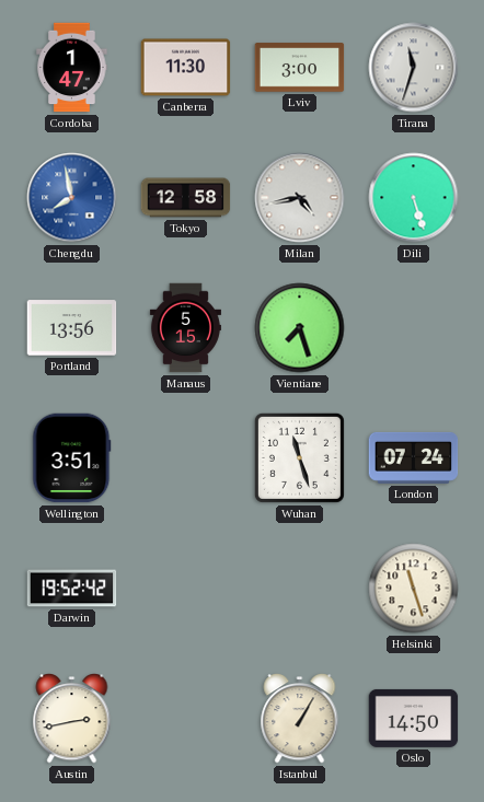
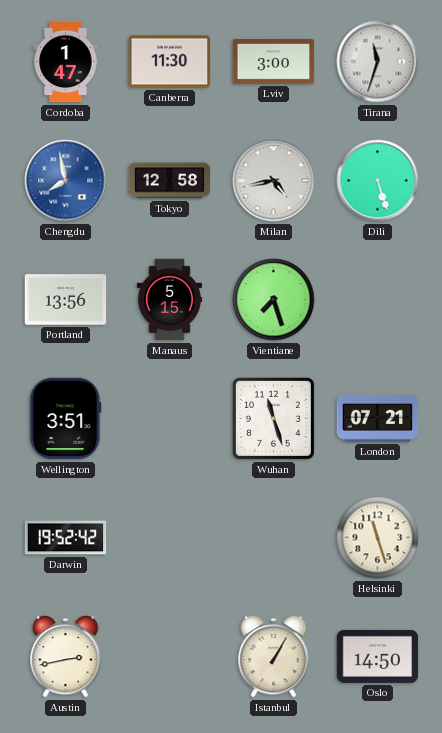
London: 07:24 -> 07:21 (378, 418)
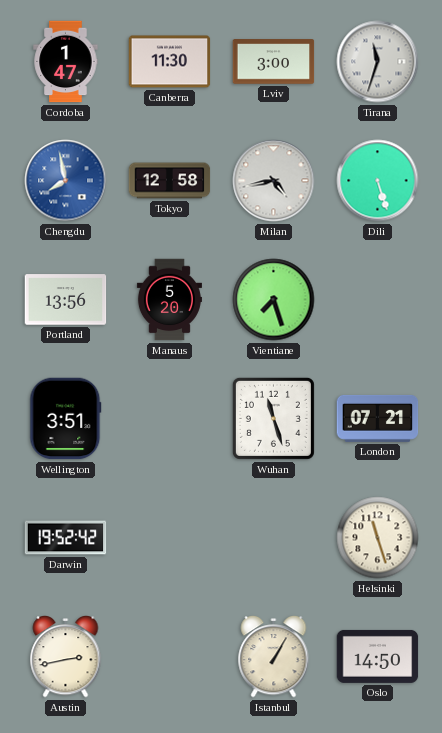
Manaus: 5:15 -> 5:20 (169, 300)
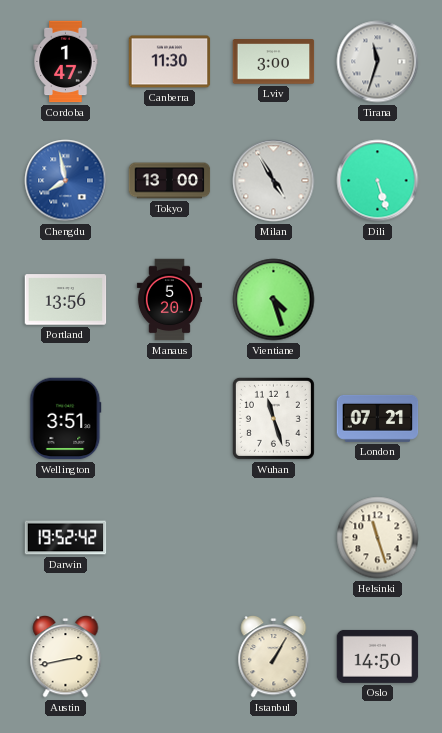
Tokyo: 12:58 -> 13:00 (170, 181)
Milan: 4:43 -> 4:55 (274, 181)
Vientiane: 7:27 -> 4:27 (274, 300)
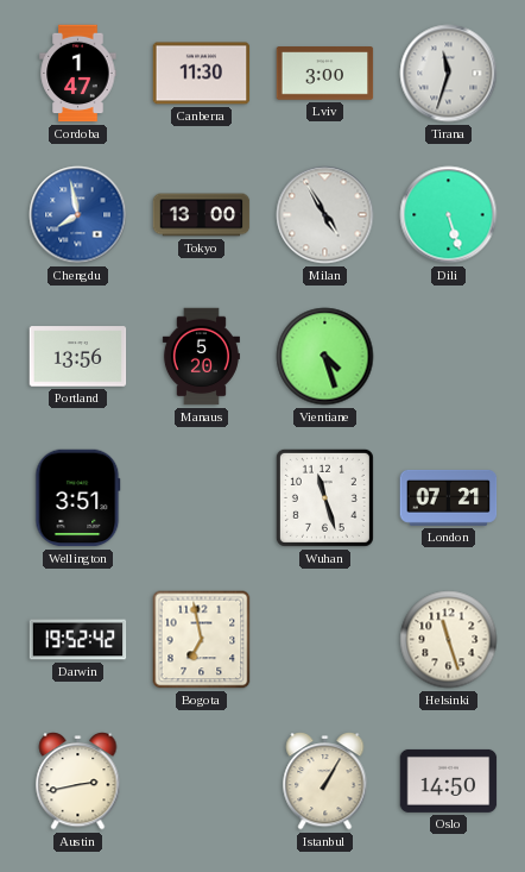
Bogota: none -> 6:58 (202, 640)
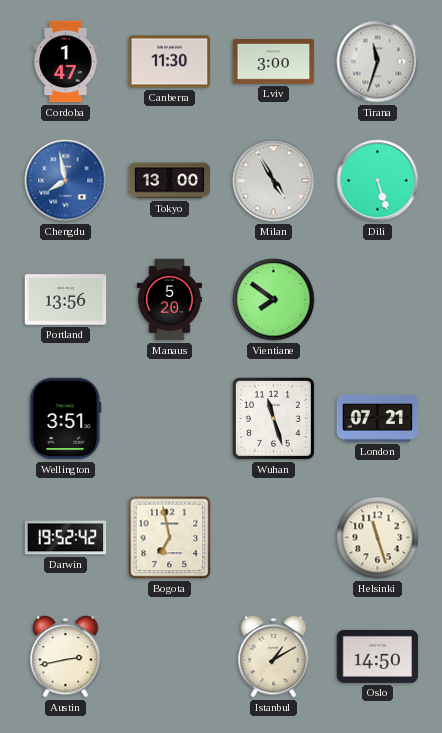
Vientiane: 4:27 -> 7:51 (274, 300)
Istanbul: 1:05 -> 1:10 (274, 657)
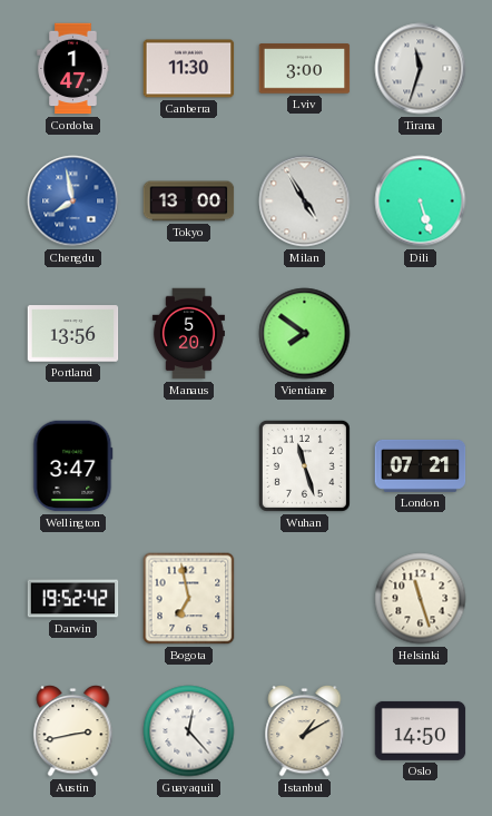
Wellington: 3:51 -> 3:47 (73, 466)
Guayaquil: none -> 12:23 (189, 731)
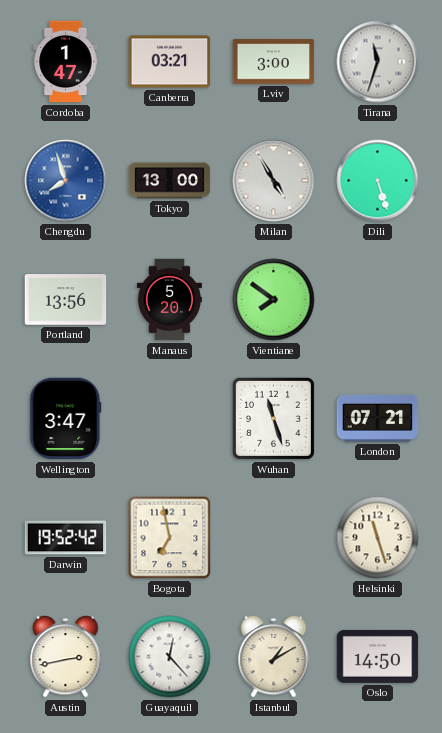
Canberra: 11:30 -> 03:21 (170, 62)
Chengdu: 7:58 -> 7:57 (66, 181)
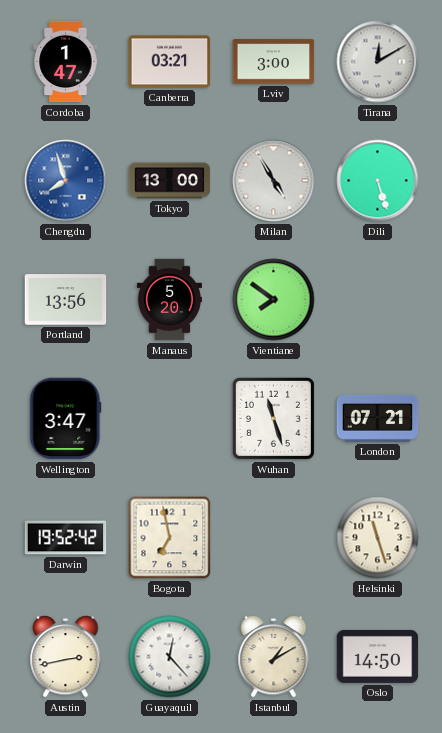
Tirana: 11:33 -> 12:10 (378, 62)
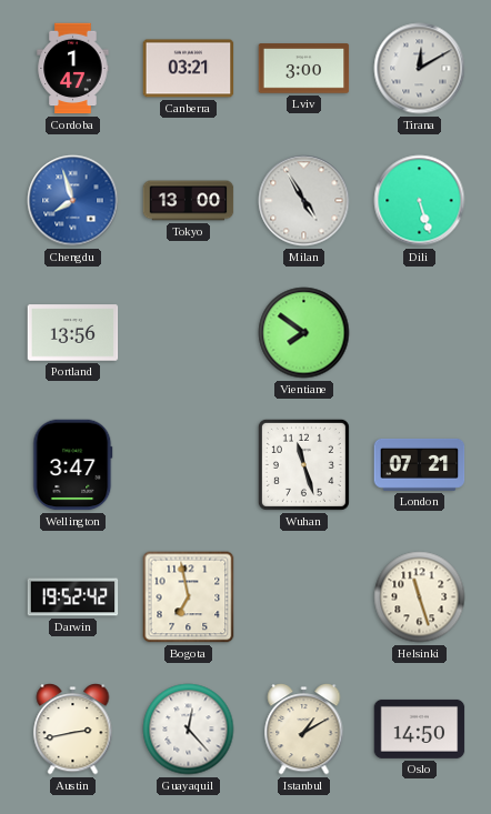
Manaus: 5:20 -> none (169, 300)
